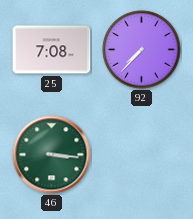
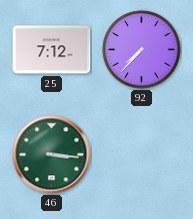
25: 7:08 -> 7:12 (52, 50)
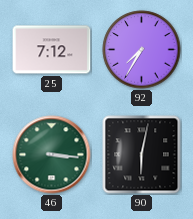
92: 7:37 -> 7:35 (142, 50)
90: none -> 6:02 (142, 155)
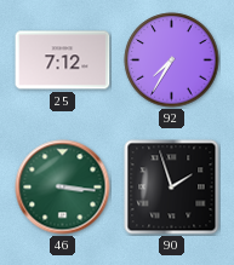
90: 6:02 -> 1:57 (172, 188)
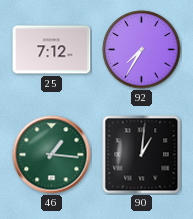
46: 3:16 -> 1:16 (52, 155)
90: 1:57 -> 1:01 (142, 155)
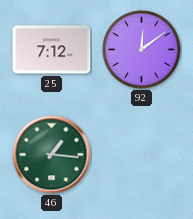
92: 7:35 -> 12:09 (142, 50)
90: 1:01 -> none (142, 155)
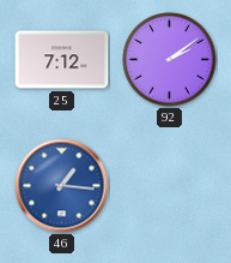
92: 12:09 -> 2:09 (170, 60)
46 dial: green -> blue (62, 186)
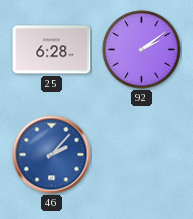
25: 7:12 -> 6:28 (52, 50)
46: 1:16 -> 2:07 (52, 155)
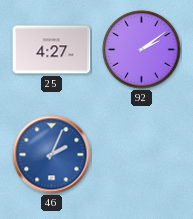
25: 6:28 -> 4:27 (52, 50)
46: 2:07 -> 2:04 (52, 155)
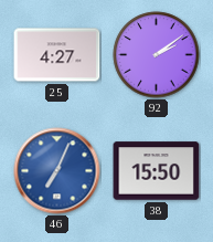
46: 2:04 -> 7:04 (57, 171)
38: none -> 15:50 (157, 171)
